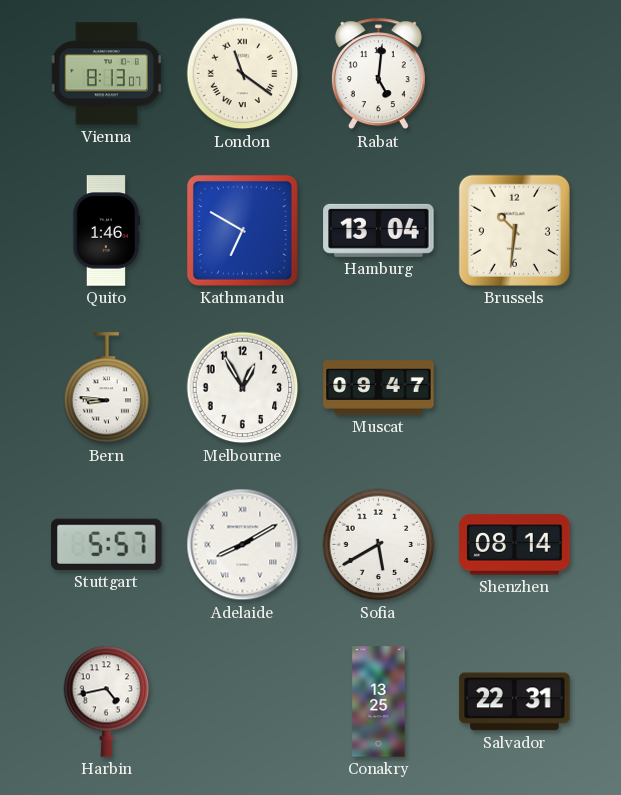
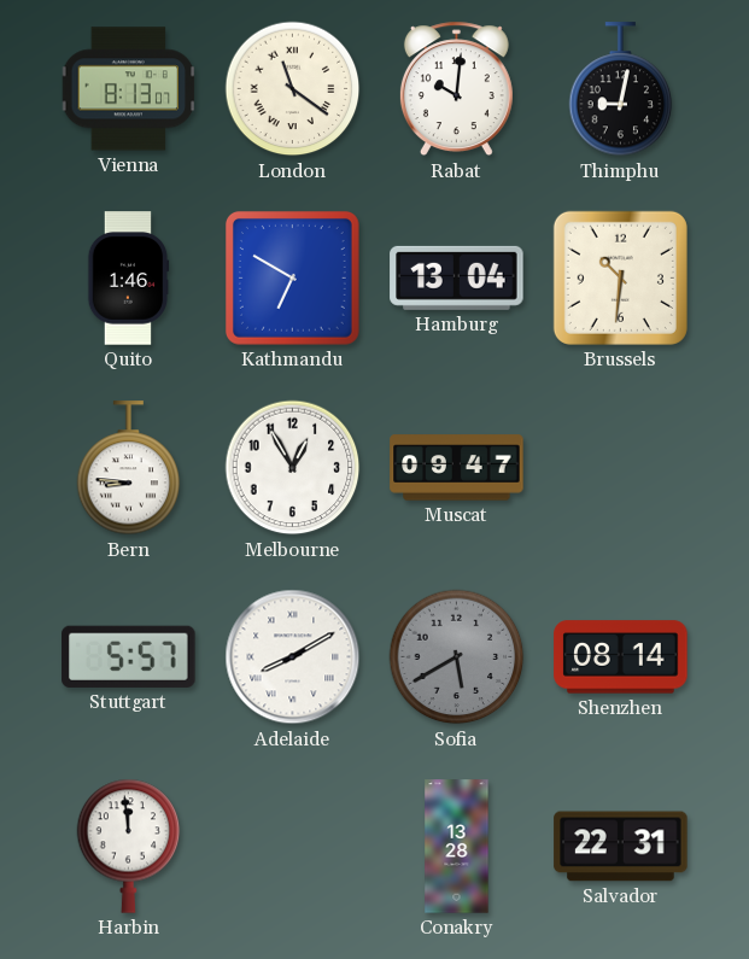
Rabat: 5:01 -> 10:01 (456, 89)
Thimphu: none -> 9:02 (621, 89)
Sofia dial: white -> grey (457, 657)
Harbin: 4:43 -> 11:59 (129, 846)
Conakry: 13:25 -> 13:28 (457, 847)
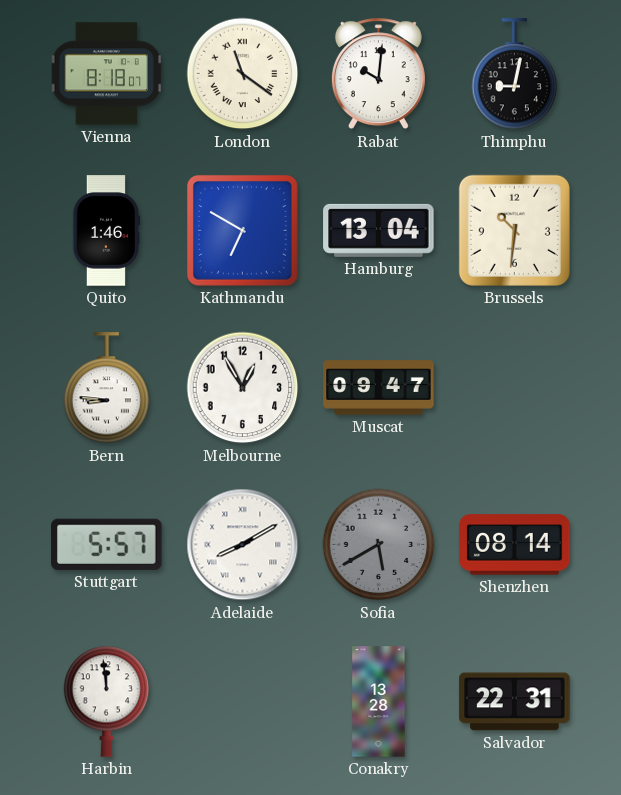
Vienna: 8:13 -> 8:18 (107, 74)
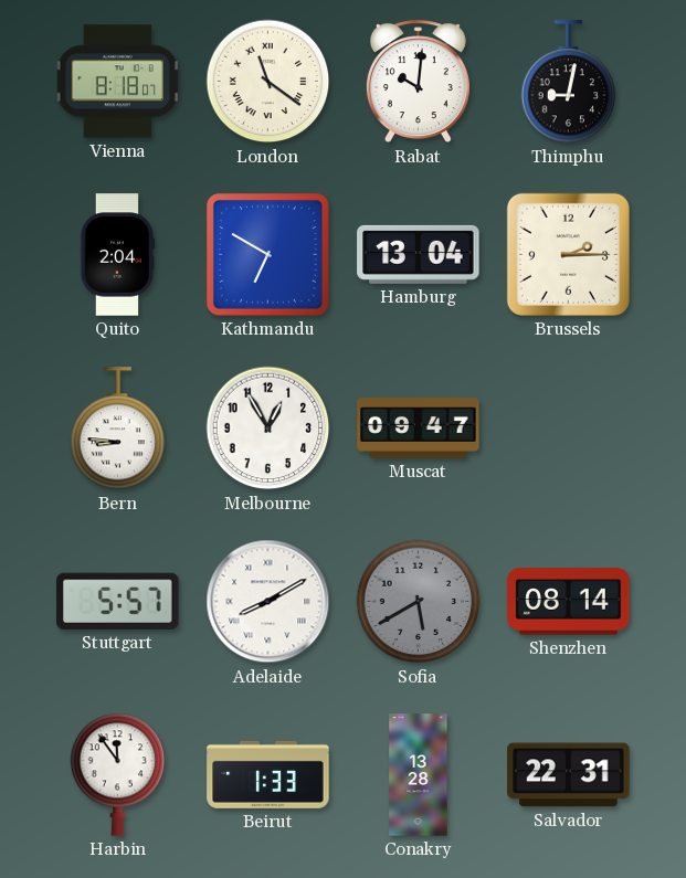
Quito: 1:46 -> 2:04 (118, 255)
Brussels: 10:31 -> 2:15 (568, 254)
Harbin: 11:59 -> 11:54 (118, 774)
Beirut: none -> 1:33 (268, 774)
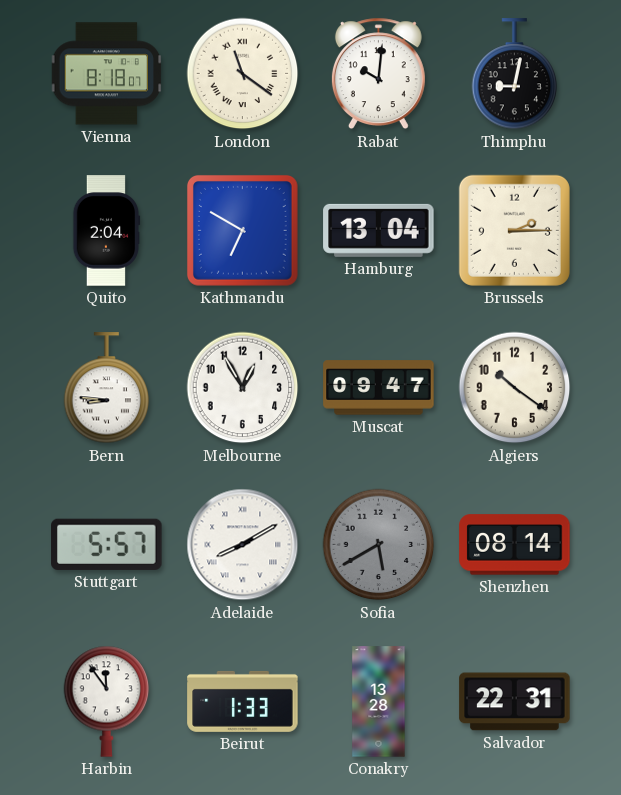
Algiers: none -> 10:21 (515, 388)
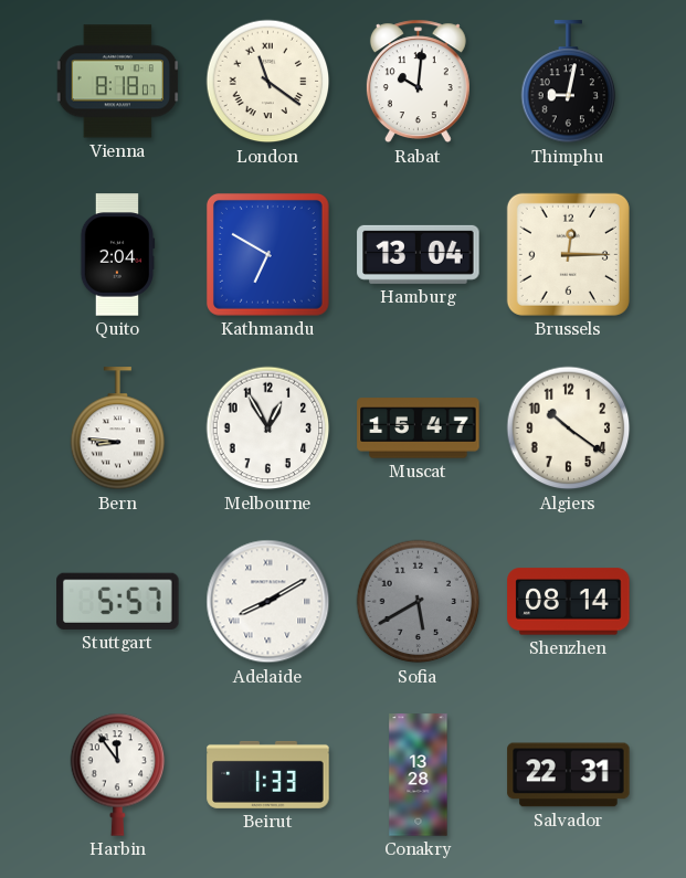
Brussels: 2:15 -> 12:15 (568, 254)
Muscat: 09:47 -> 15:47 (419, 429)
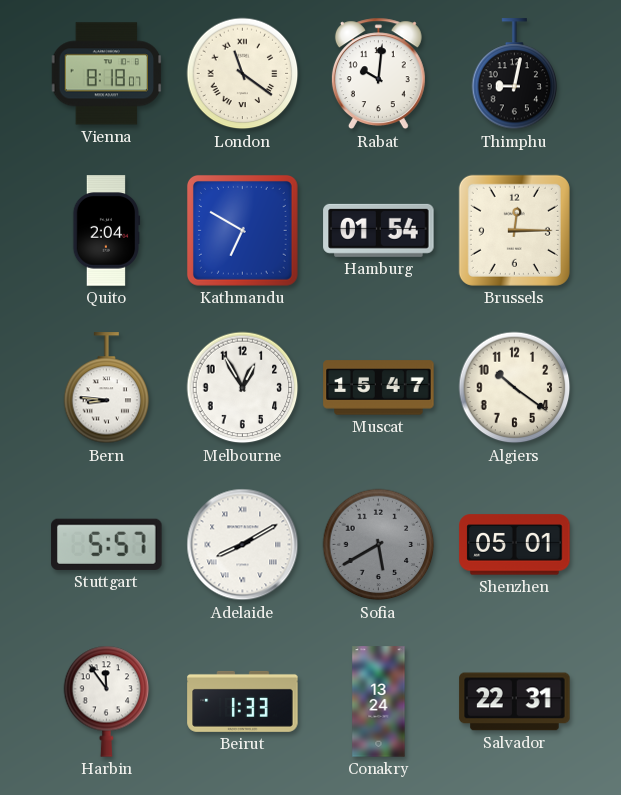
Hamburg: 13:04 -> 01:54 (379, 230)
Shenzhen: 08:14 -> 05:01 (515, 545)
Conakry: 13:28 -> 13:24 (379, 702)
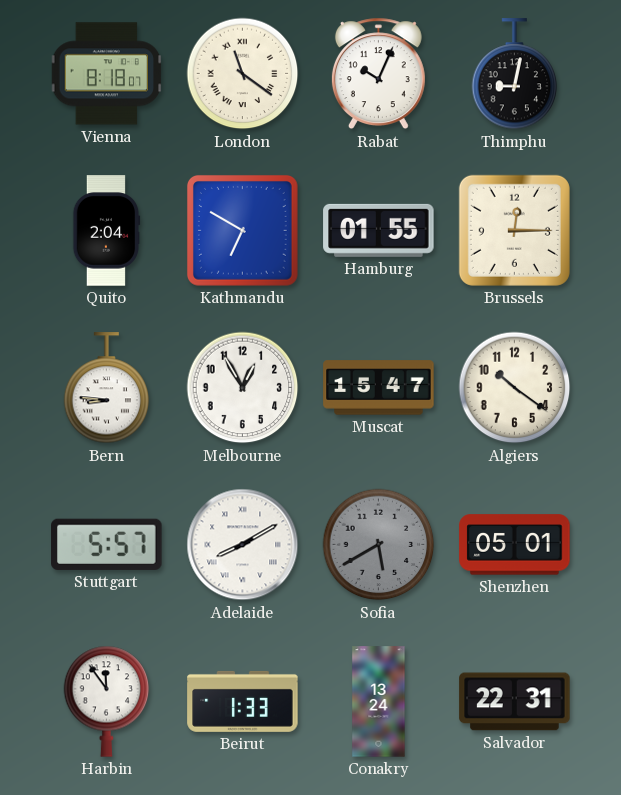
Rabat: 10:01 -> 10:04 (378, 74)
Hamburg: 01:54 -> 01:55 (379, 230)
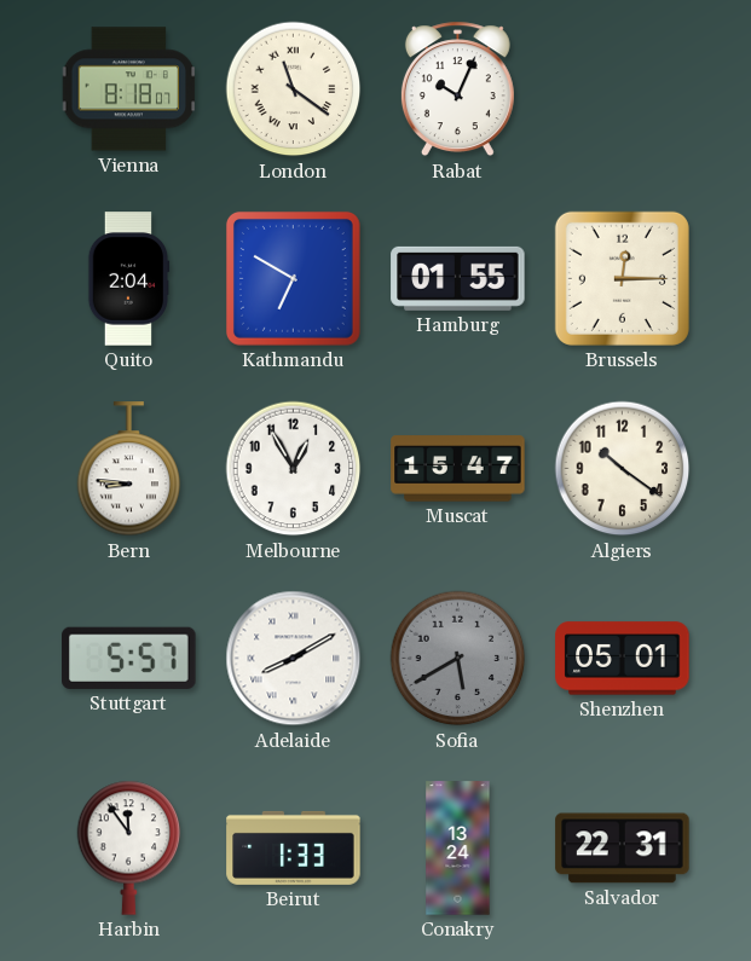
Thimphu: 9:02 -> none (515, 74)
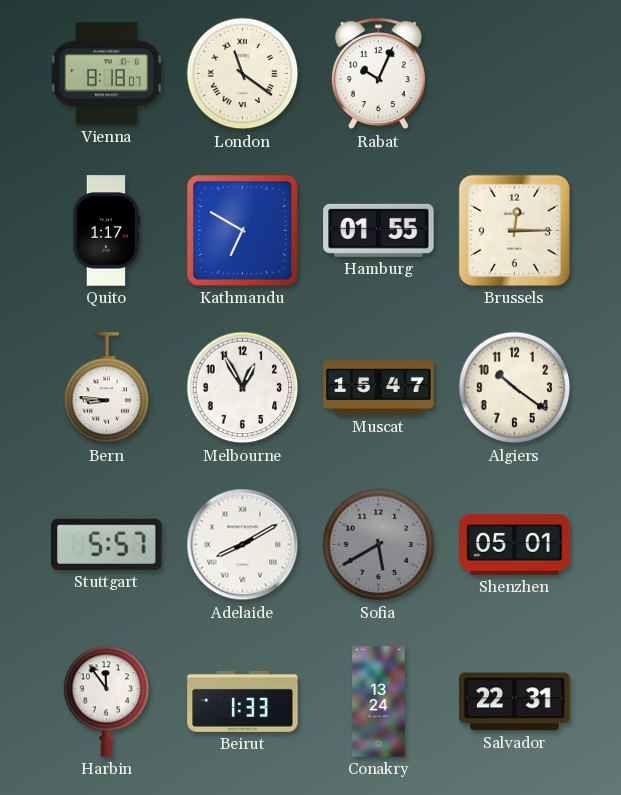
Quito: 2:04 -> 1:17 (107, 231)
